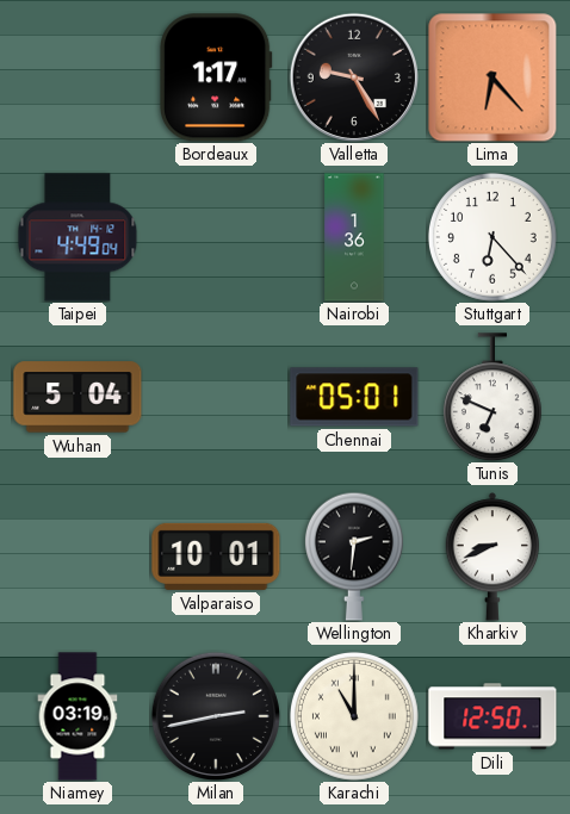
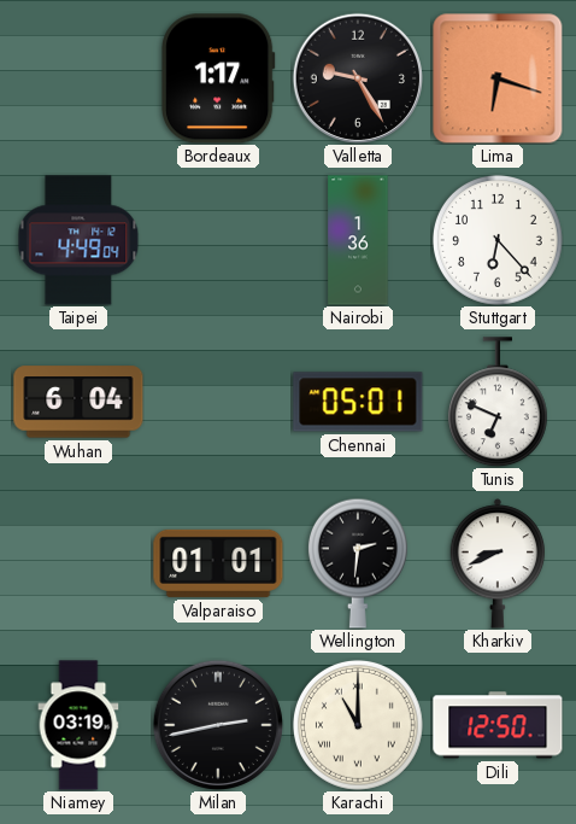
Lima: 6:23 -> 6:18 (498, 78)
Wuhan: 5:04 -> 6:04 (78, 402)
Valparaiso: 10:01 -> 01:01 (218, 563)
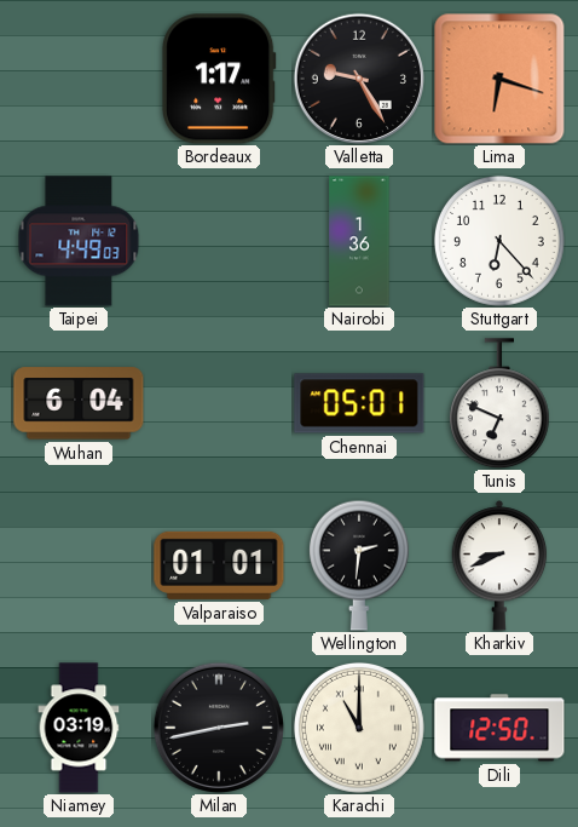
Taipei: 4:49:04 -> 4:49:03 (79, 241)
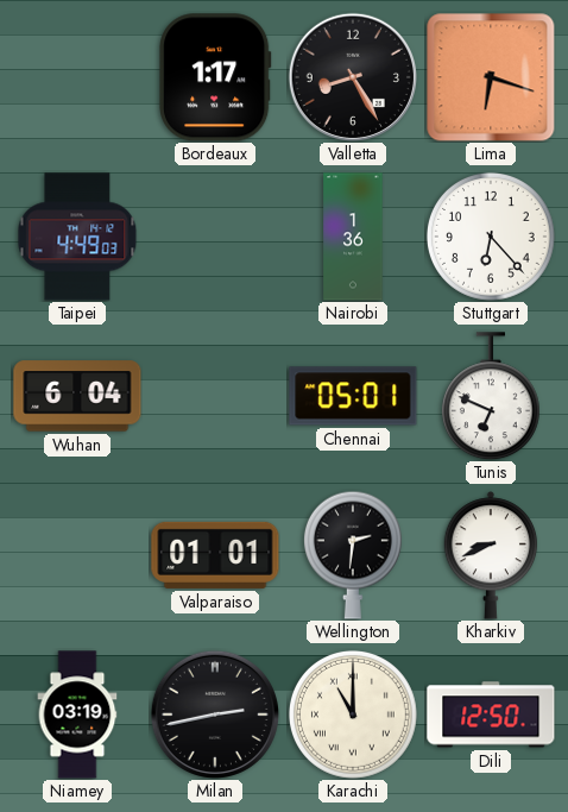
Valletta: 9:25 -> 8:25 (352, 76)
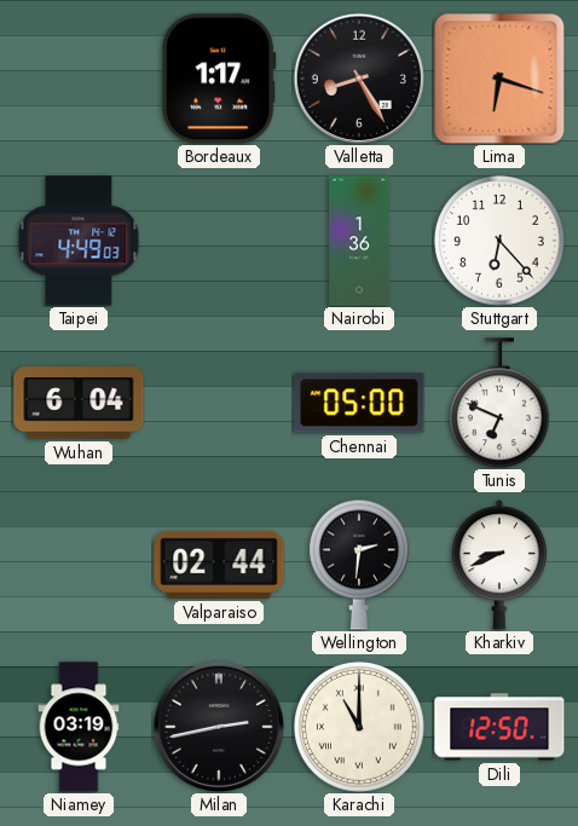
Chennai: 05:01 -> 05:00 (359, 403)
Valparaiso: 01:01 -> 02:44 (219, 565)
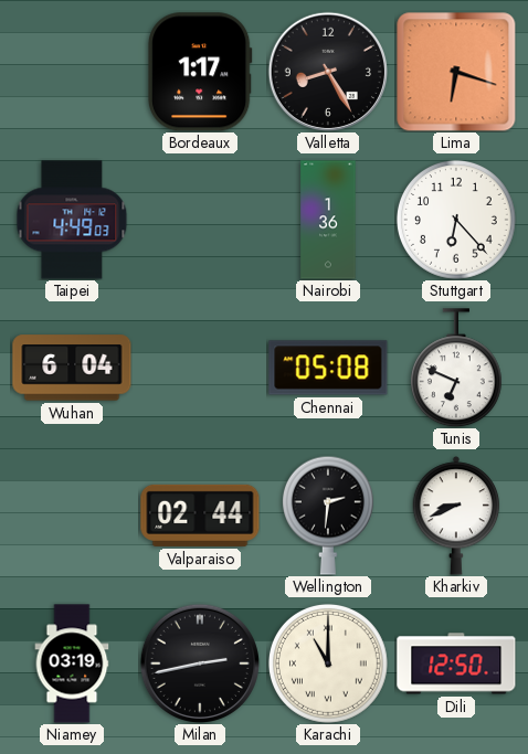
Chennai: 05:00 -> 05:08 (328, 368)
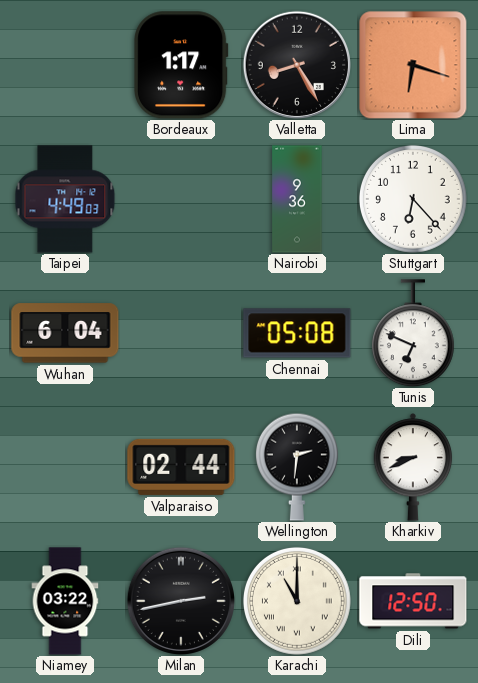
Nairobi: 1:36 -> 9:36 (297, 199)
Niamey: 03:19 -> 03:22 (65, 601)
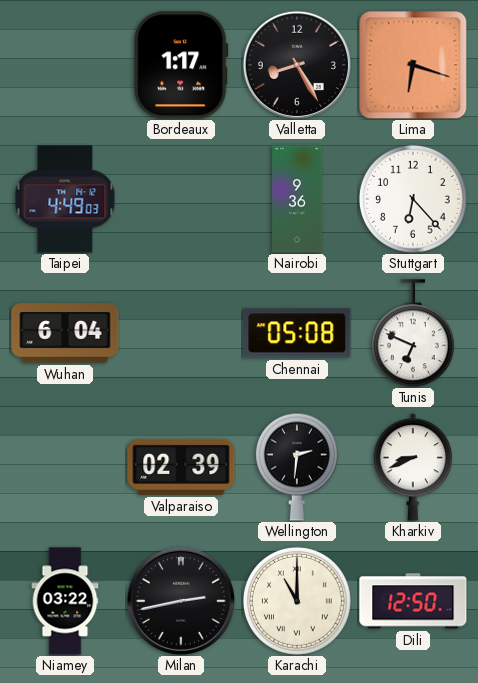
Valparaiso: 02:44 -> 02:39 (181, 467)
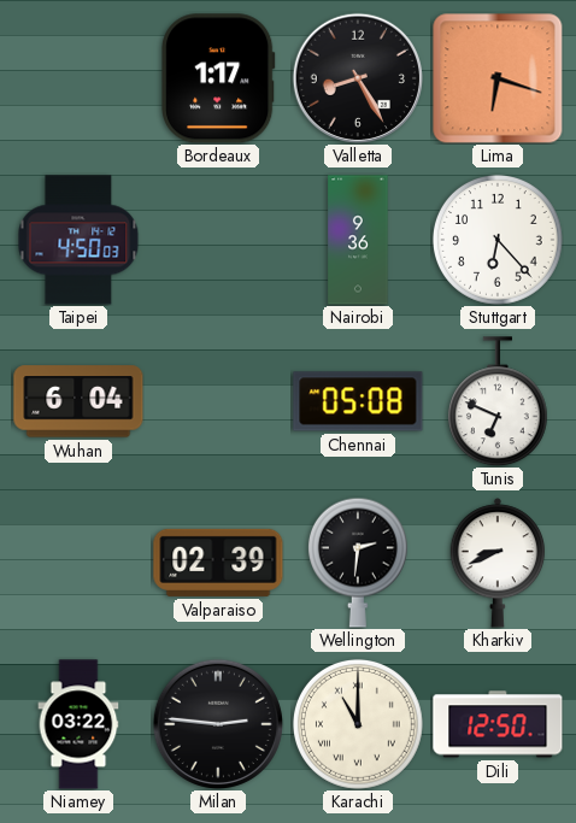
Taipei: 4:49 -> 4:50 (78, 240)
Milan: 2:43 -> 2:46 (217, 723)
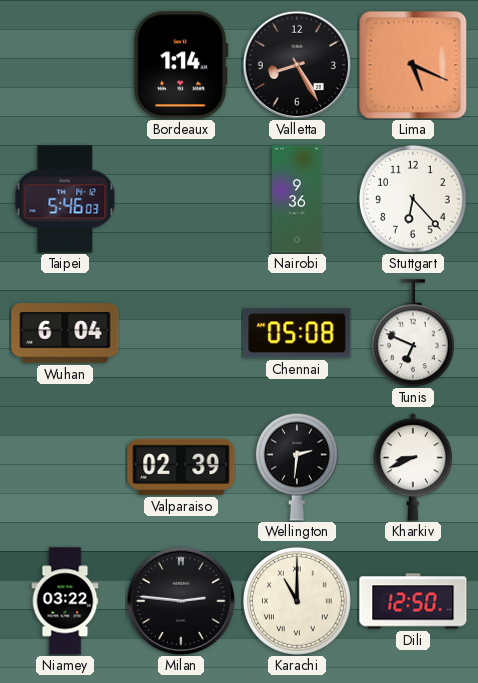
Bordeaux: 1:17 -> 1:14 (182, 65)
Lima: 6:18 -> 5:19 (413, 65)
Taipei: 4:50 -> 5:46 (65, 199)
